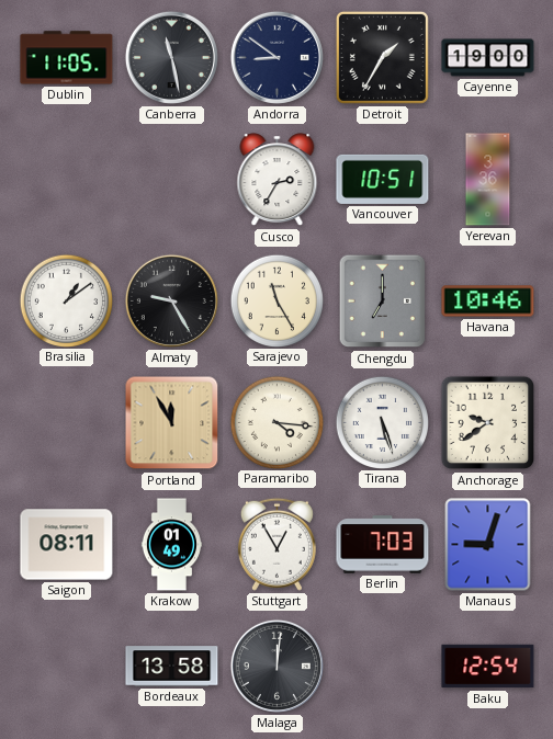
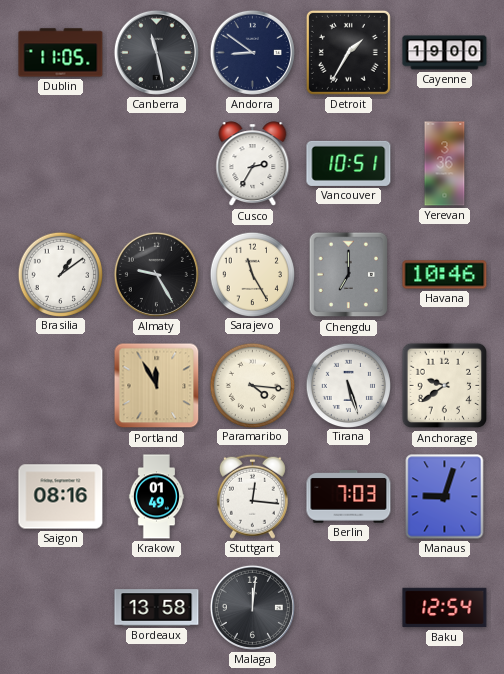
Saigon: 08:11 -> 08:16 (61, 497)
Stuttgart: 12:55 -> 12:16 (252, 496)
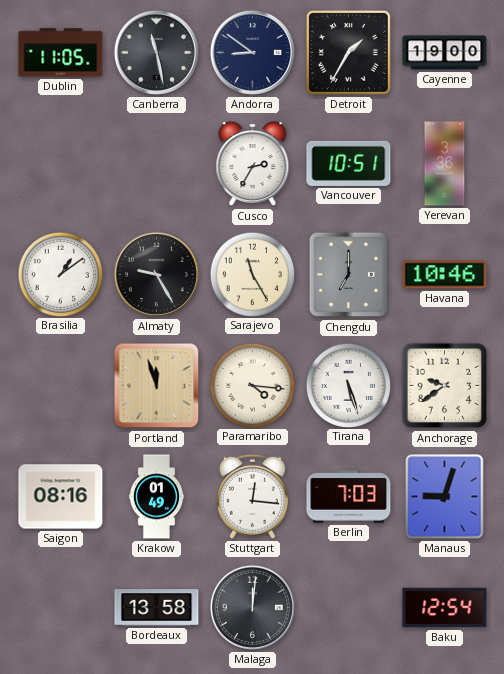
Portland: 11:55 -> 11:57 (157, 386)
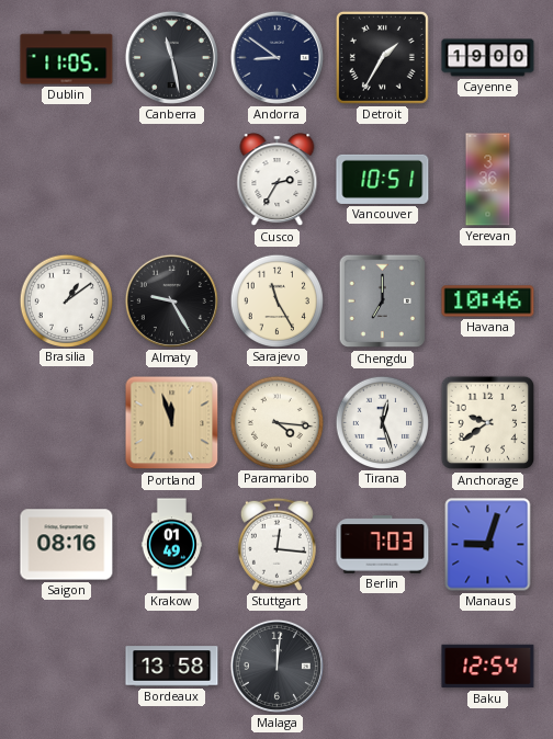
Tirana: 5:27 -> 12:27 (382, 422)
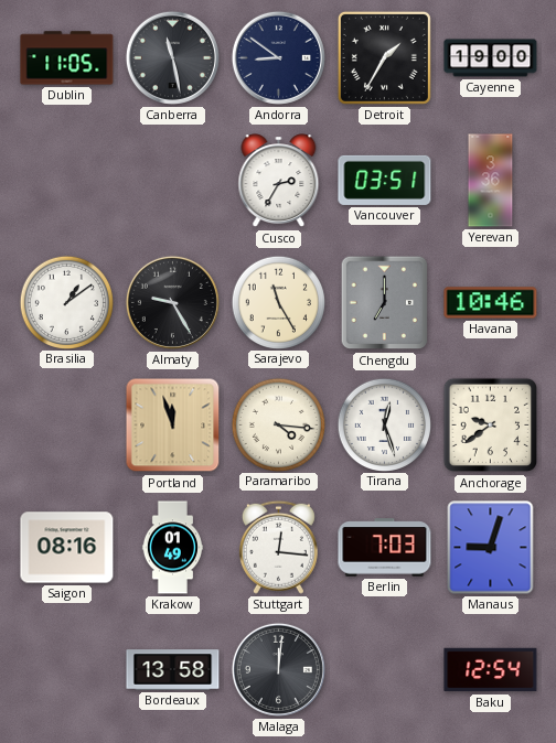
Vancouver: 10:51 -> 03:51 (385, 180)
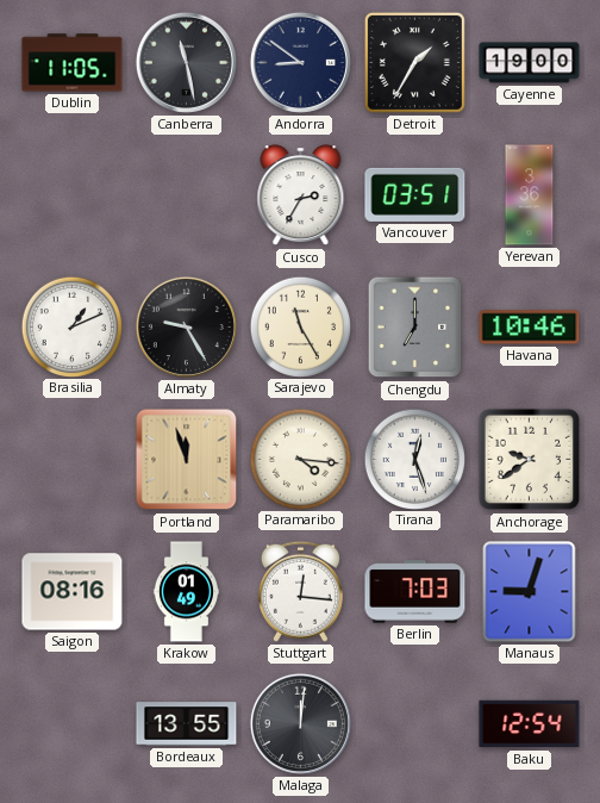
Brasilia: 1:09 -> 1:11 (71, 326)
Bordeaux: 13:58 -> 13:55 (187, 724)
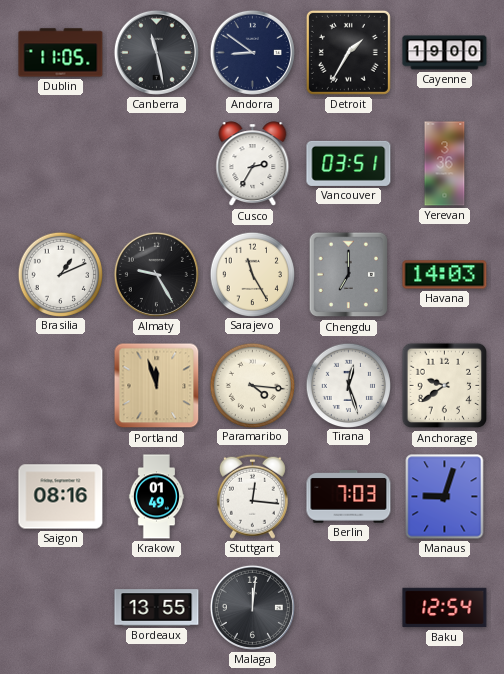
Havana: 10:46 -> 14:03 (445, 275)
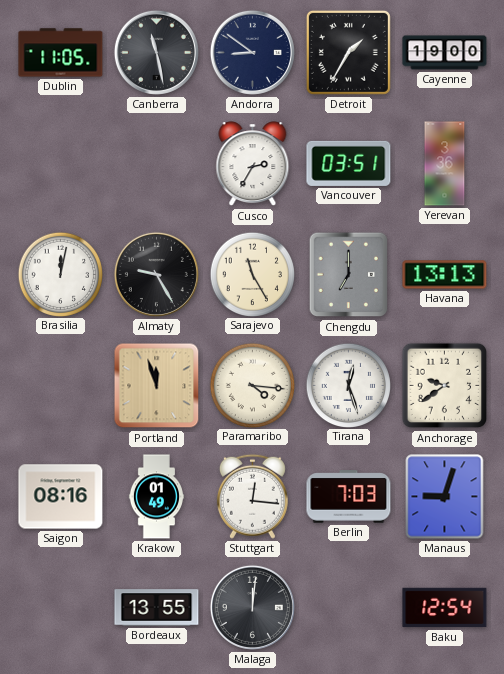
Brasilia: 1:11 -> 12:02 (60, 274)
Havana: 14:03 -> 13:13 (445, 275)
